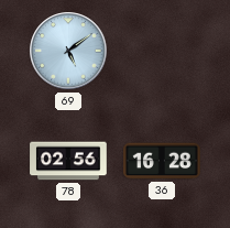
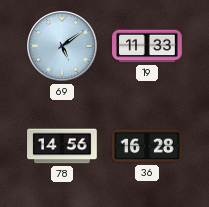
19: none -> 11:33 (147, 46)
78: 02:56 -> 14:56 (62, 146)
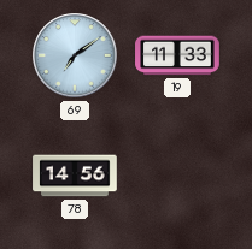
69: 5:09 -> 7:09 (75, 55)
36: 16:28 -> none (148, 146)
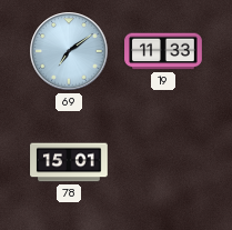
78: 14:56 -> 15:01 (69, 162)
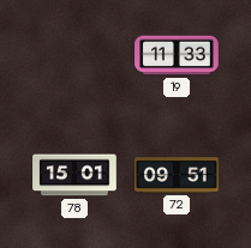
69: 7:09 -> none (69, 51)
72: none -> 09:51 (177, 175)
